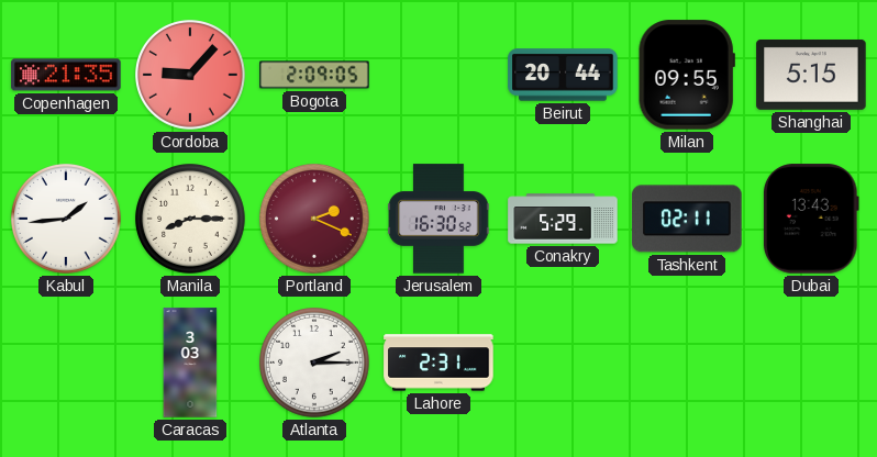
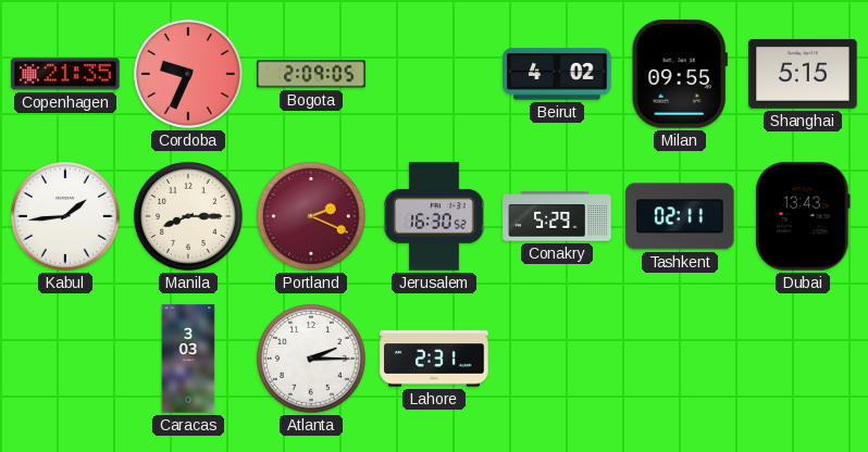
Cordoba: 9:07 -> 9:34 (189, 75)
Beirut: 20:44 -> 4:02 (557, 74)
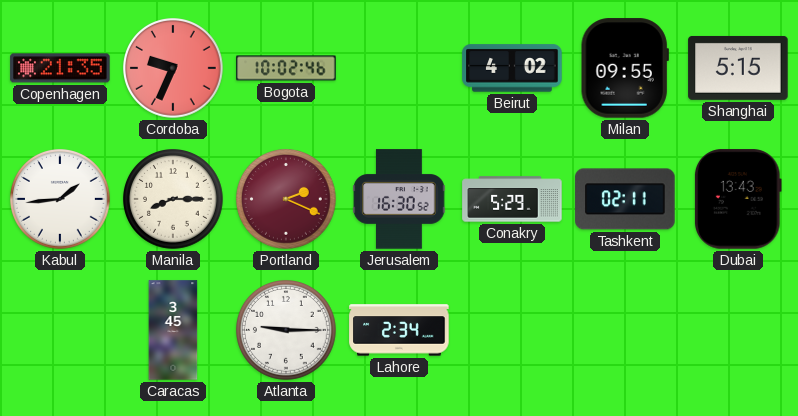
Bogota: 2:09 -> 10:02 (286, 68)
Caracas: 3:03 -> 3:45 (173, 330)
Atlanta: 2:15 -> 9:15 (287, 331)
Lahore: 2:31 -> 2:34 (399, 330)
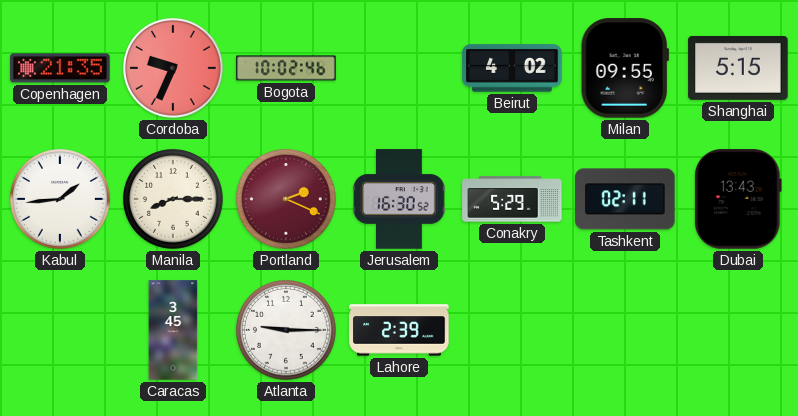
Lahore: 2:34 -> 2:39 (399, 330)
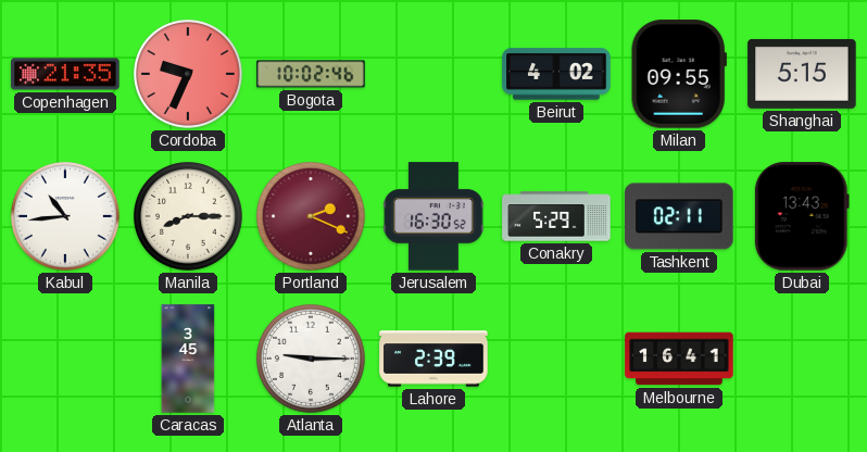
Kabul: 1:44 -> 10:44 (66, 217)
Melbourne: none -> 16:41 (679, 359)
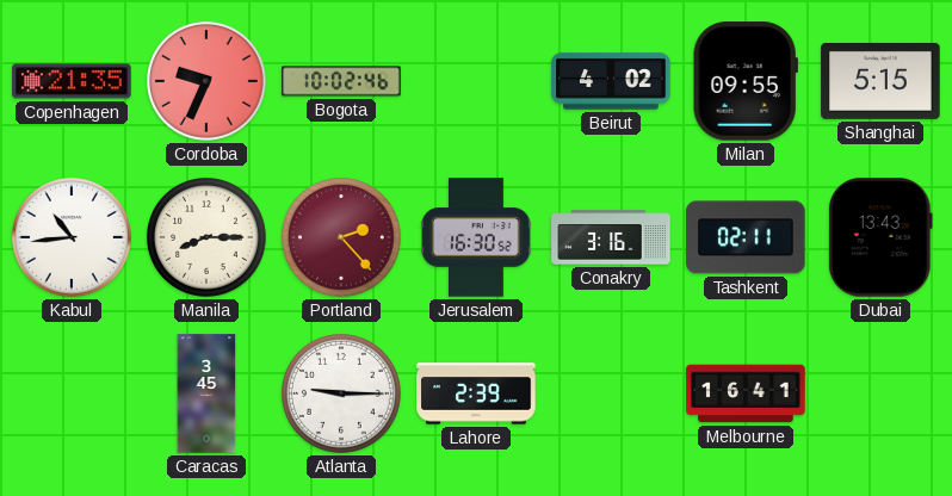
Portland: 2:19 -> 2:23 (342, 238)
Conakry: 5:29 -> 3:16 (611, 237)
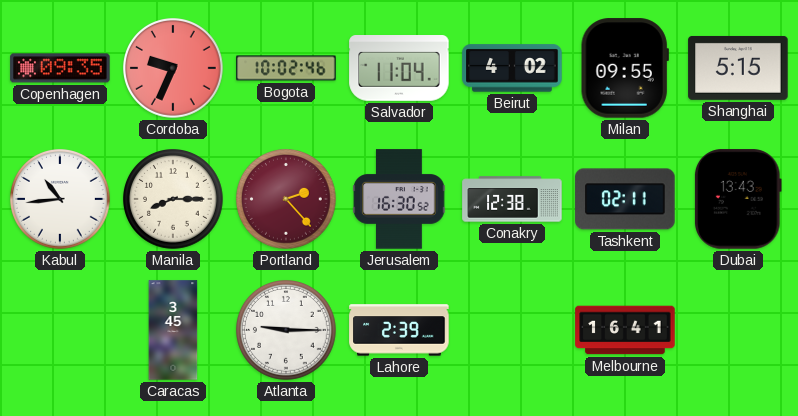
Copenhagen: 21:35 -> 09:35 (60, 68)
Salvador: none -> 11:04 (399, 69)
Conakry: 3:16 -> 12:38 (512, 199)
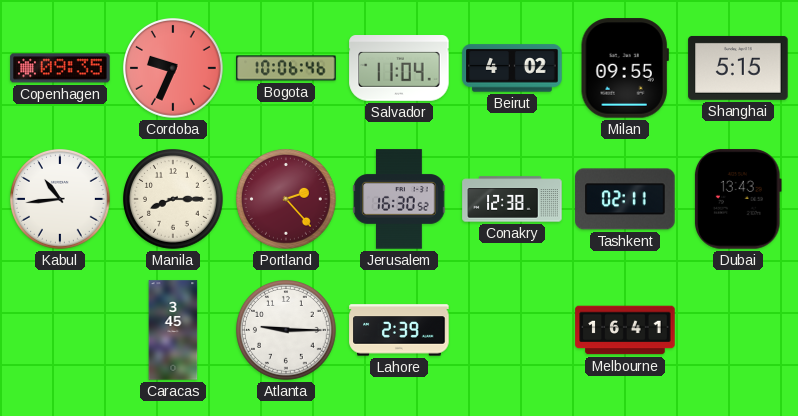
Bogota: 10:02 -> 10:06 (286, 68)
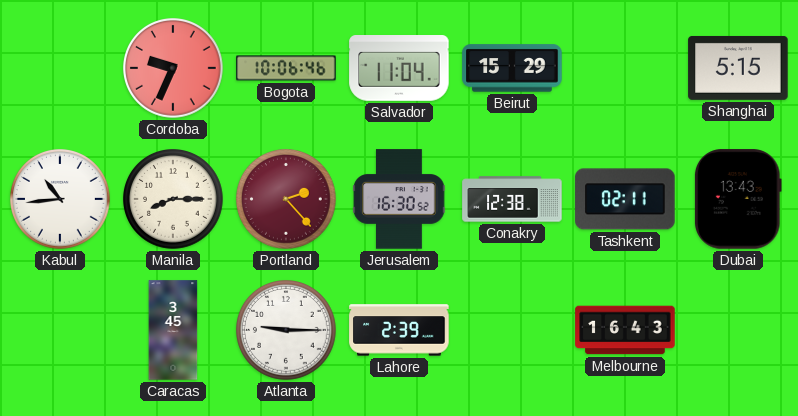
Copenhagen: 09:35 -> none (60, 68)
Beirut: 4:02 -> 15:29 (512, 68)
Milan: 09:55 -> none (625, 68)
Melbourne: 16:41 -> 16:43 (625, 330)
